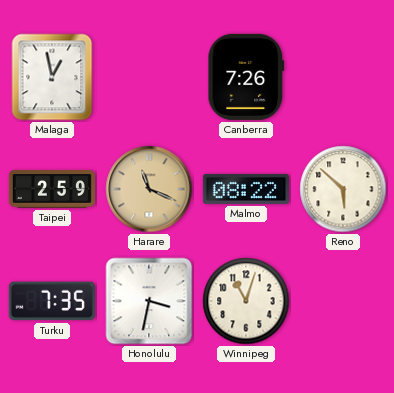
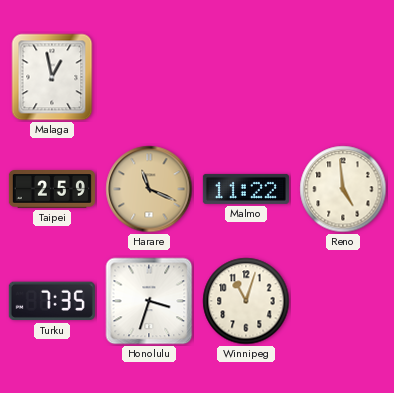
Canberra: 7:26 -> none (246, 77)
Malmo: 08:22 -> 11:22 (246, 189)
Reno: 5:52 -> 4:59 (343, 189)
Honolulu: 3:32 -> 3:33 (149, 301)
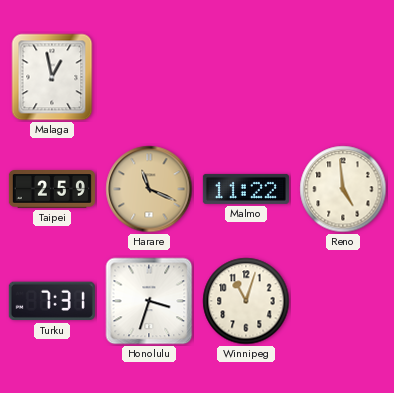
Turku: 7:35 -> 7:31 (52, 301)
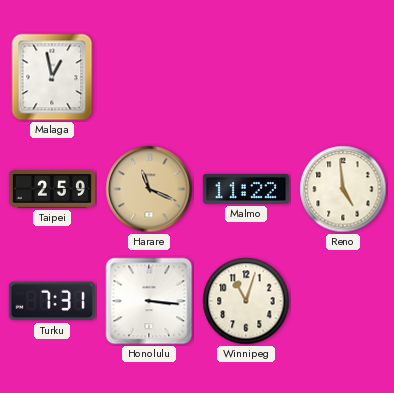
Honolulu: 3:33 -> 3:16 (149, 301)
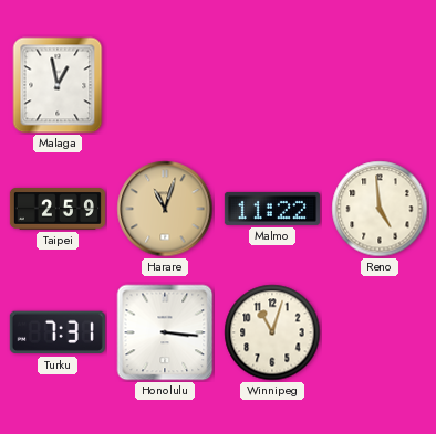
Harare: 11:19 -> 11:03 (165, 209)
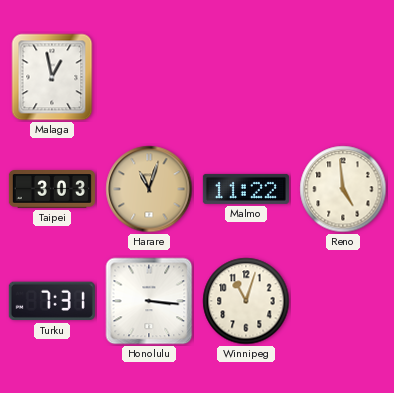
Taipei: 2:59 -> 3:03 (52, 190)
